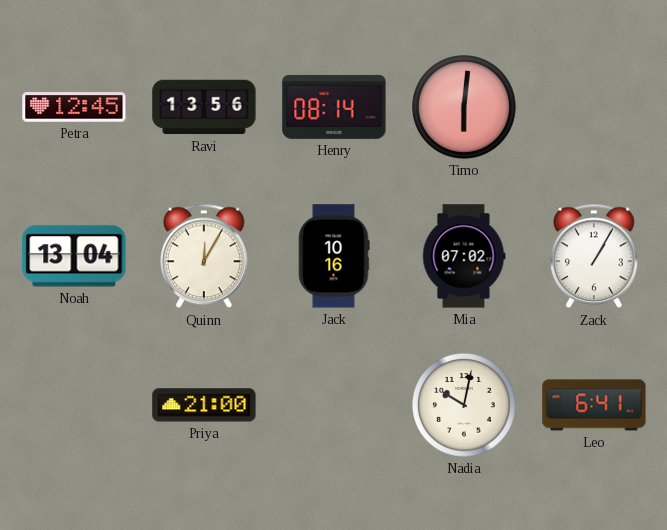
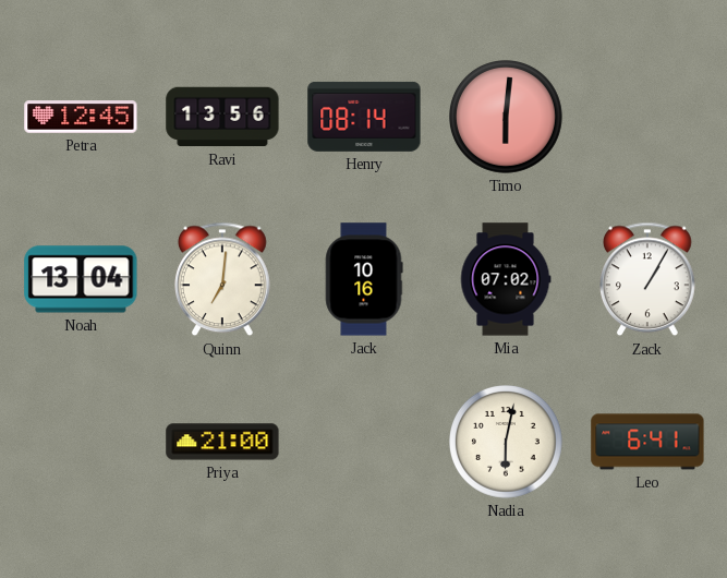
Quinn: 12:05 -> 7:01 (223, 279)
Nadia: 10:02 -> 6:02 (507, 443)
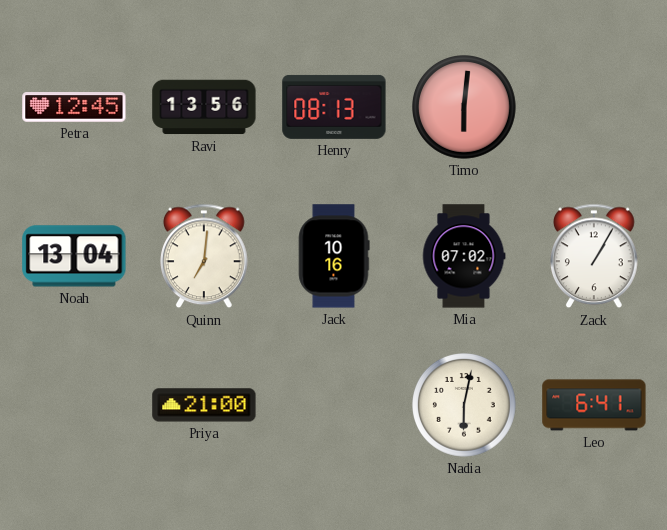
Henry: 08:14 -> 08:13 (334, 107)
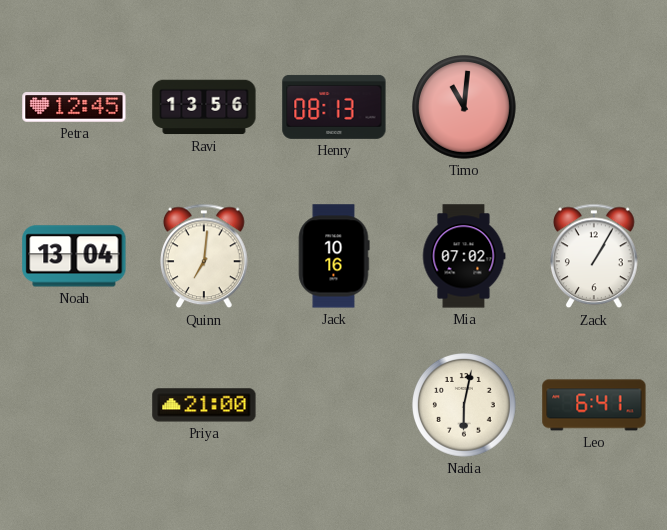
Timo: 6:01 -> 11:01 (465, 108)
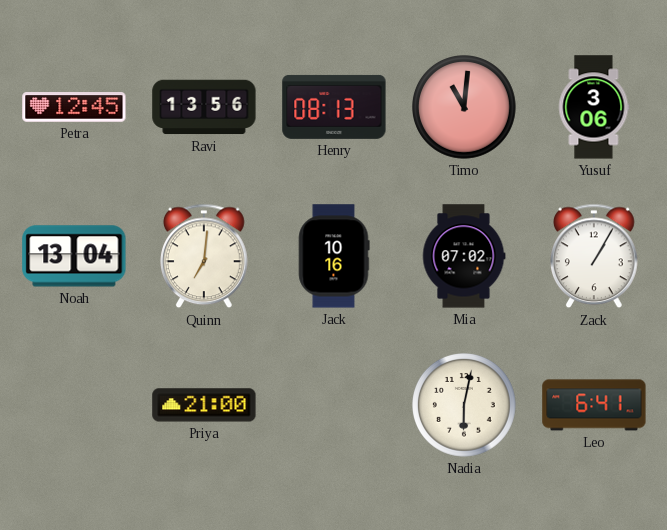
Yusuf: none -> 3:06 (594, 107)
